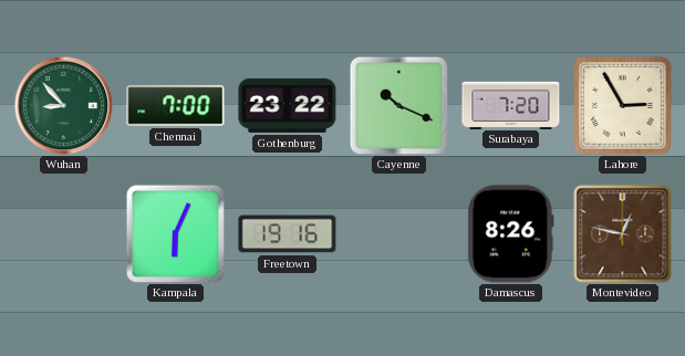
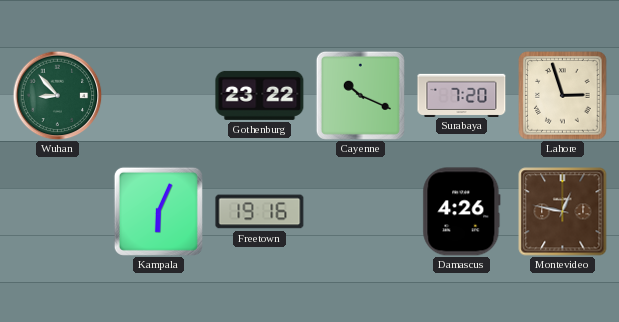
Chennai: 7:00 -> none (176, 106)
Lahore: 2:55 -> 2:57 (563, 96)
Damascus: 8:26 -> 4:26 (462, 212)
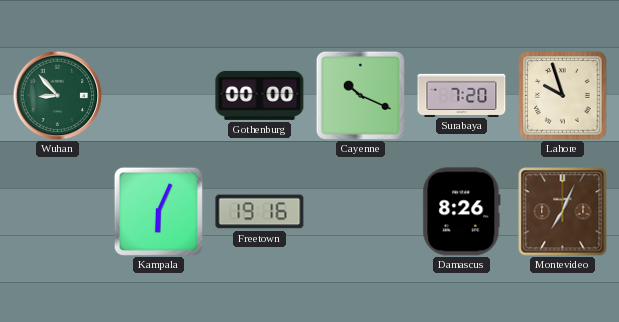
Gothenburg: 23:22 -> 00:00 (260, 95)
Lahore: 2:57 -> 9:57 (563, 96)
Damascus: 4:26 -> 8:26 (462, 212)
Montevideo: 12:47 -> 7:04 (563, 212)
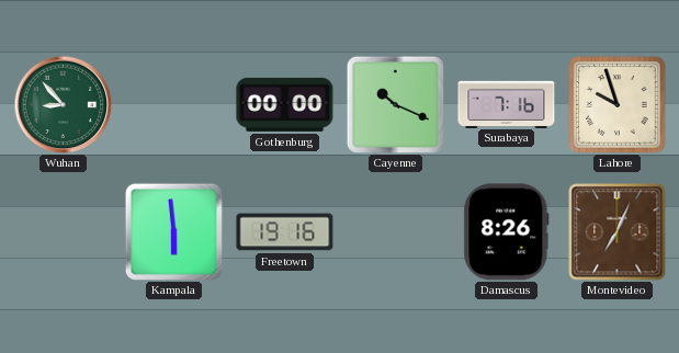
Surabaya: 7:20 -> 7:16 (507, 104)
Kampala: 6:04 -> 5:59 (173, 231)
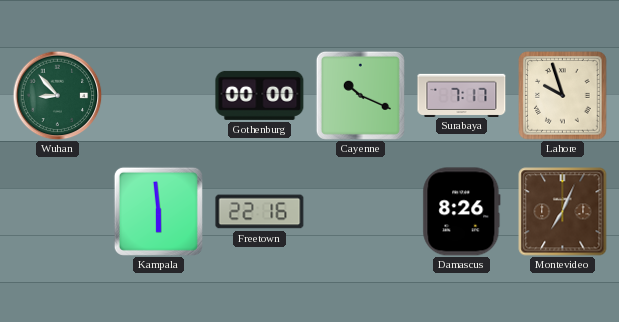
Surabaya: 7:16 -> 7:17 (462, 95)
Freetown: 19:16 -> 22:16 (260, 212)
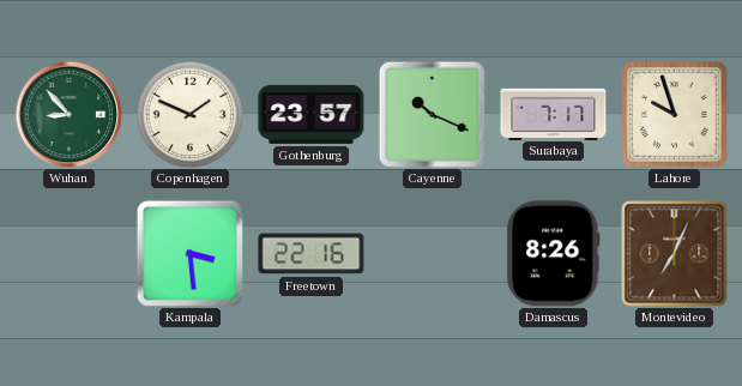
Copenhagen: none -> 1:49 (189, 114)
Gothenburg: 00:00 -> 23:57 (312, 114)
Kampala: 5:59 -> 3:29 (189, 253)
